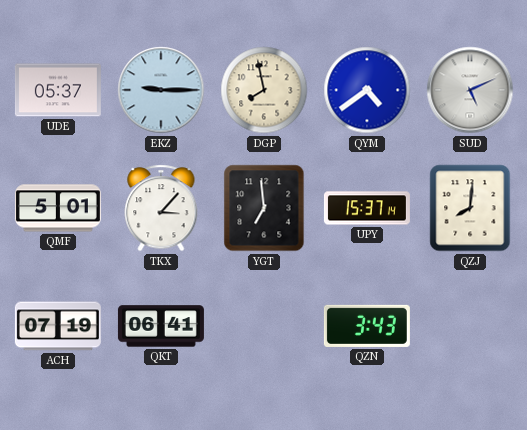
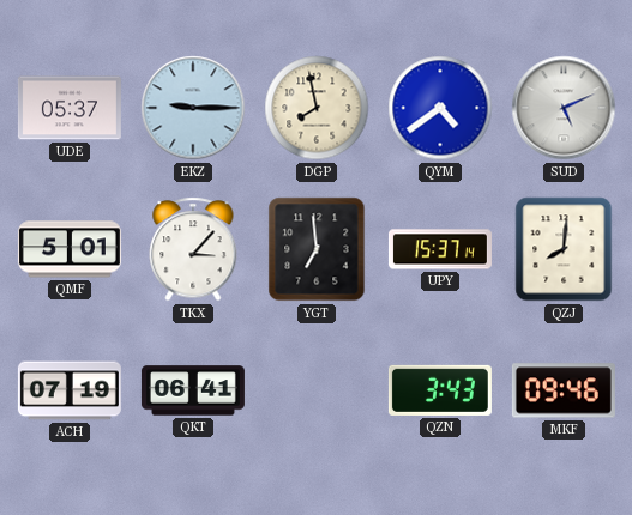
MKF: none -> 09:46 (564, 390)
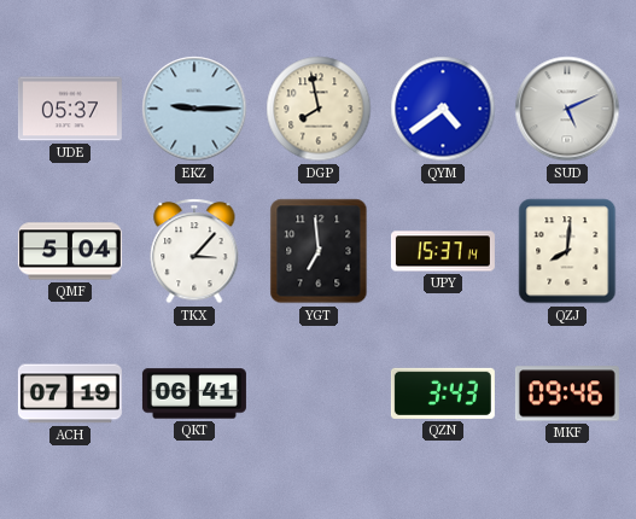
QMF: 5:01 -> 5:04 (70, 251)
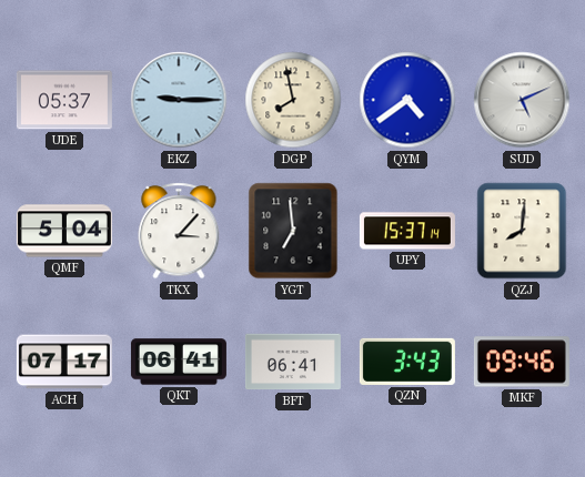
ACH: 07:19 -> 07:17 (64, 362)
BFT: none -> 06:41 (293, 362)
